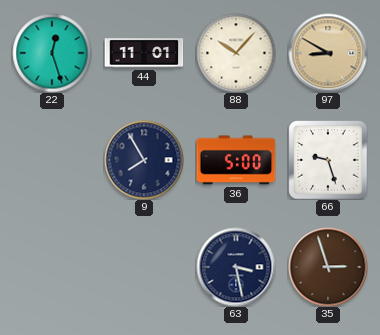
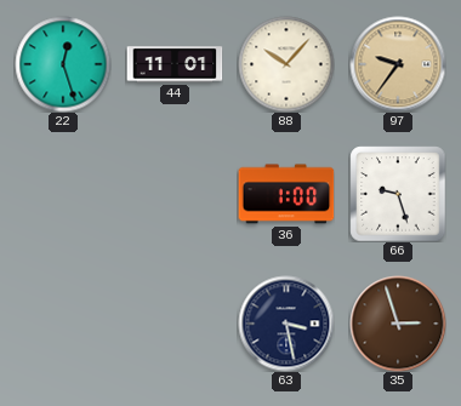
97: 8:50 -> 9:36 (398, 64)
9: 7:55 -> none (144, 160)
36: 5:00 -> 1:00 (286, 194)
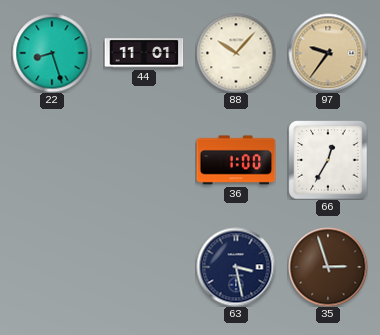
22: 12:27 -> 8:27 (52, 53)
66: 9:27 -> 12:35 (328, 160)
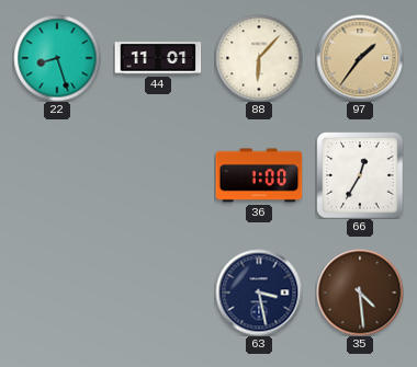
88: 10:07 -> 6:07 (259, 58)
97: 9:36 -> 1:36 (360, 58)
35: 2:57 -> 4:29 (360, 293)
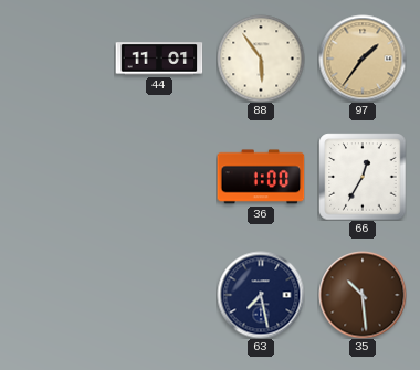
22: 8:27 -> none (57, 58)
88: 6:07 -> 5:54 (261, 59)
63: 3:28 -> 7:28 (261, 295)
35: 4:29 -> 10:29 (363, 295)
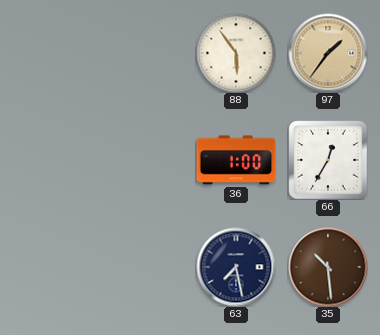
44: 11:01 -> none (159, 59)
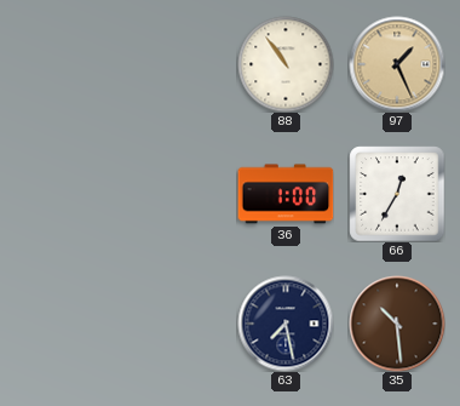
88: 5:54 -> 10:54 (286, 64)
97: 1:36 -> 1:26 (397, 64)
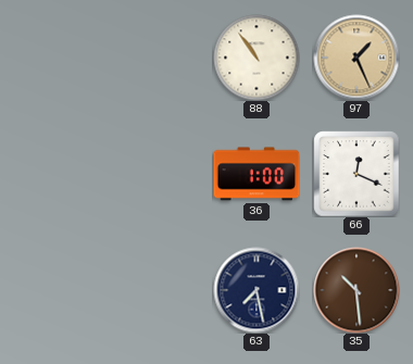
66: 12:35 -> 12:19 (356, 174)
